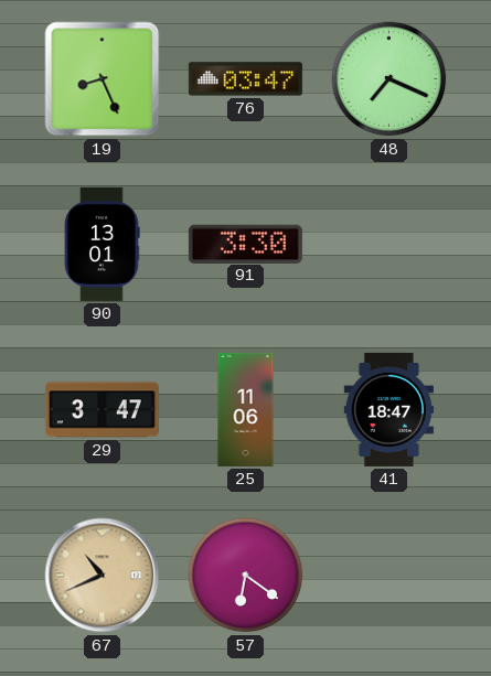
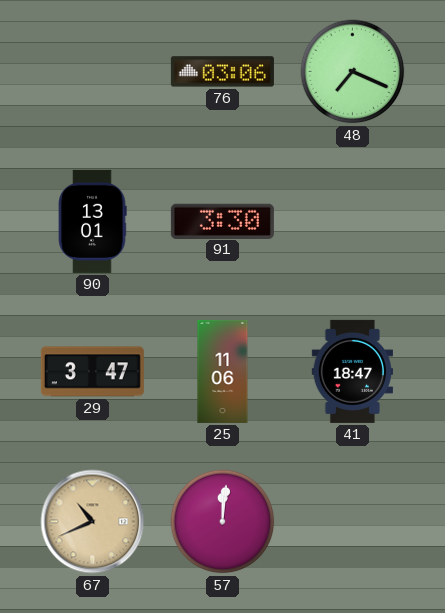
19: 8:26 -> none (103, 79)
76: 03:47 -> 03:06 (222, 72)
57: 6:21 -> 12:01 (223, 522)
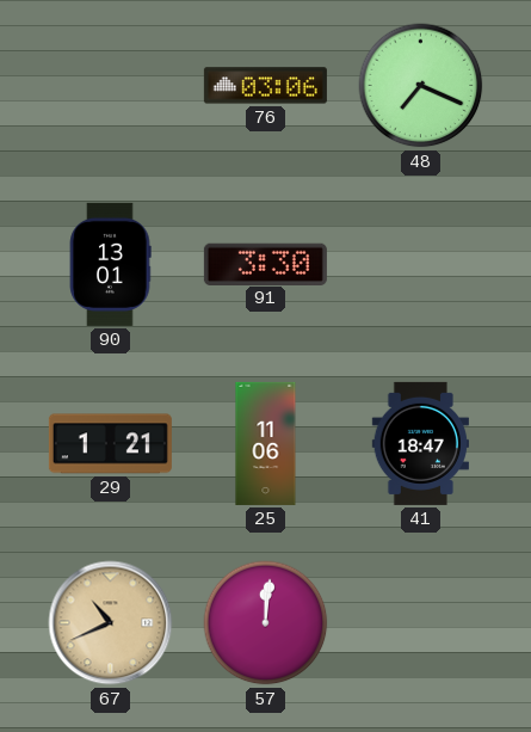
29: 3:47 -> 1:21 (110, 444)
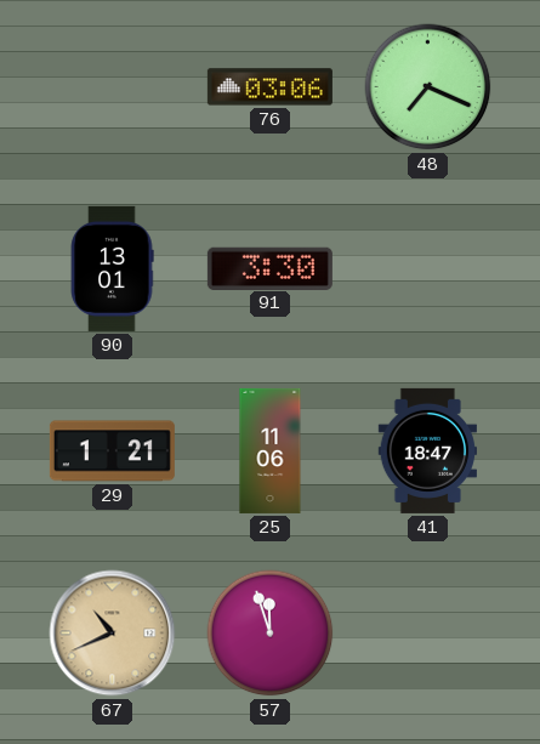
57: 12:01 -> 11:57 (271, 634)
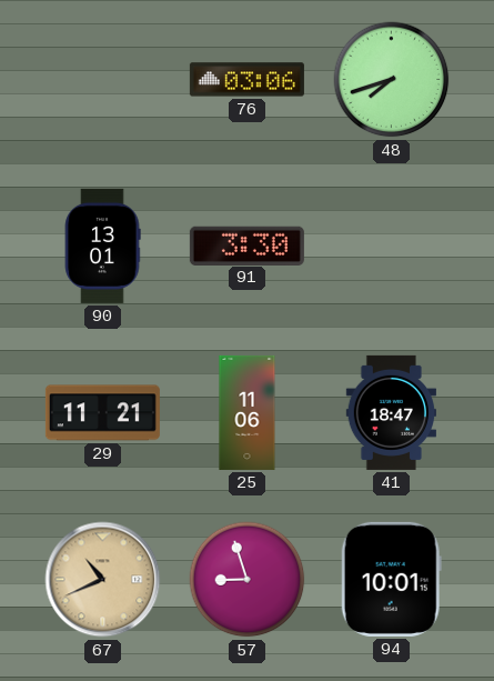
48: 7:19 -> 7:42 (392, 80)
29: 1:21 -> 11:21 (102, 413)
57: 11:57 -> 8:57 (248, 580)
94: none -> 10:01 (391, 579)
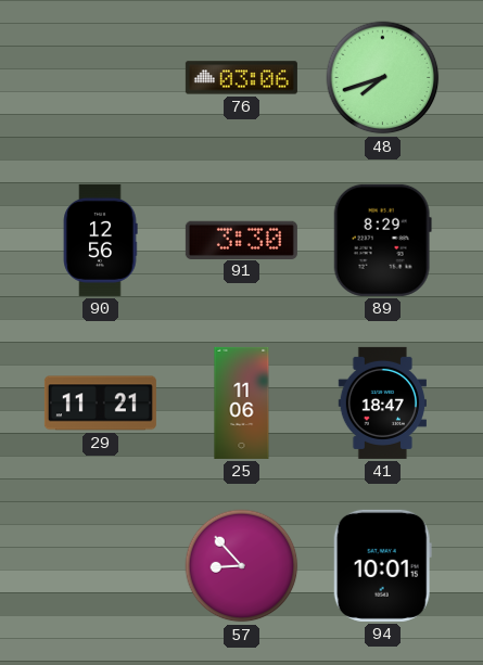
90: 13:01 -> 12:56 (100, 240)
89: none -> 8:29 (382, 240)
67: 10:41 -> none (103, 580)
57: 8:57 -> 8:53 (242, 566)
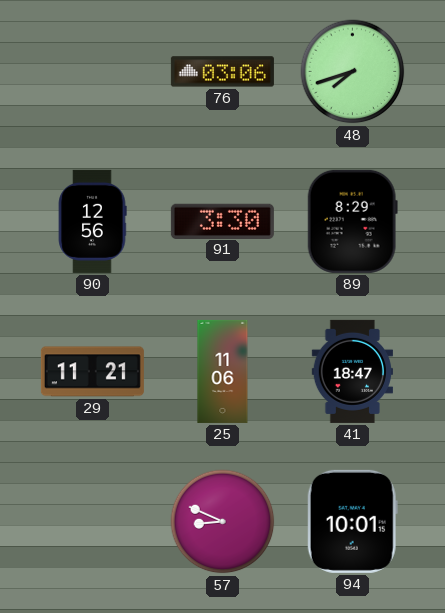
57: 8:53 -> 8:49 (223, 522)
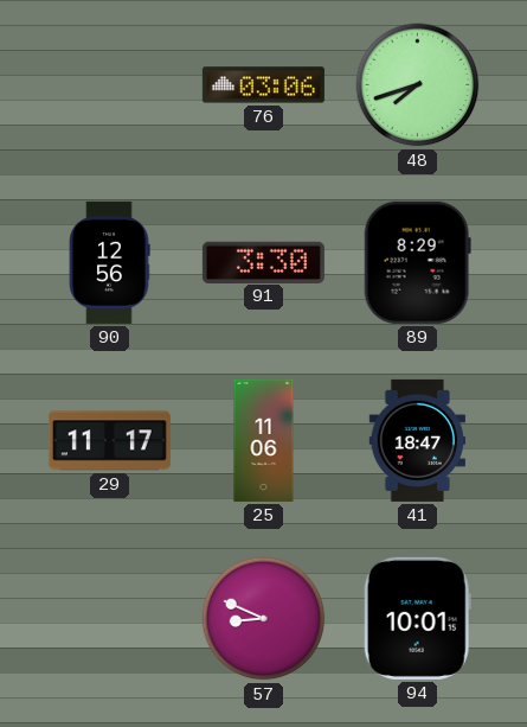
29: 11:21 -> 11:17 (109, 441)
